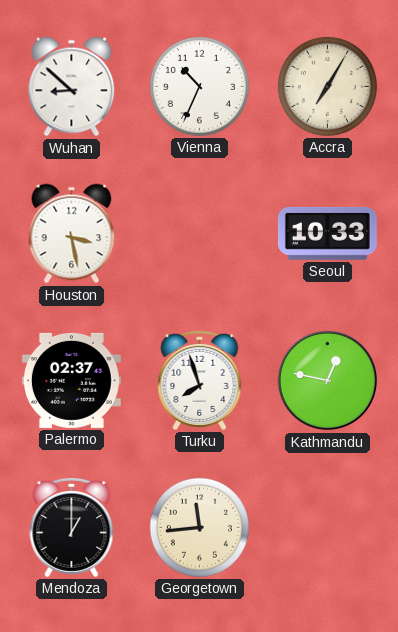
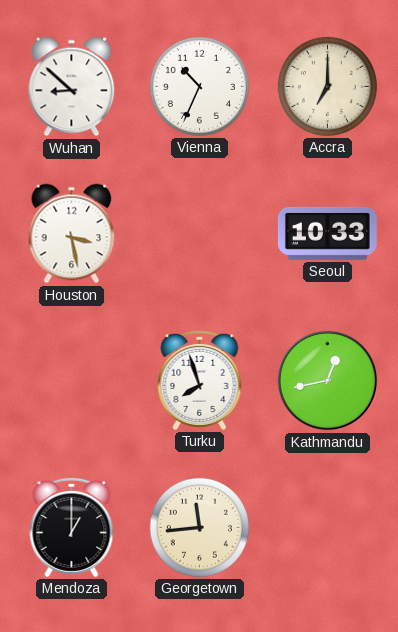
Accra: 7:05 -> 7:00 (327, 86)
Palermo: 02:37 -> none (71, 380)
Kathmandu: 12:47 -> 12:43 (328, 381)
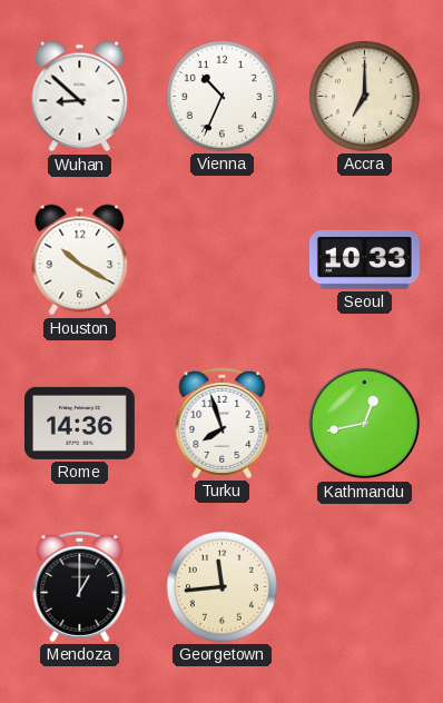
Houston: 3:28 -> 10:20 (80, 260)
Rome: none -> 14:36 (79, 423)
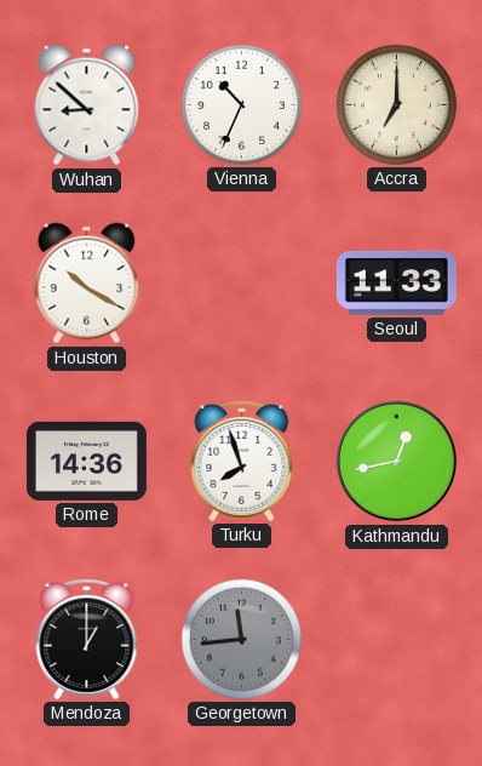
Seoul: 10:33 -> 11:33 (396, 282)
Georgetown dial: cream -> grey (241, 639)
